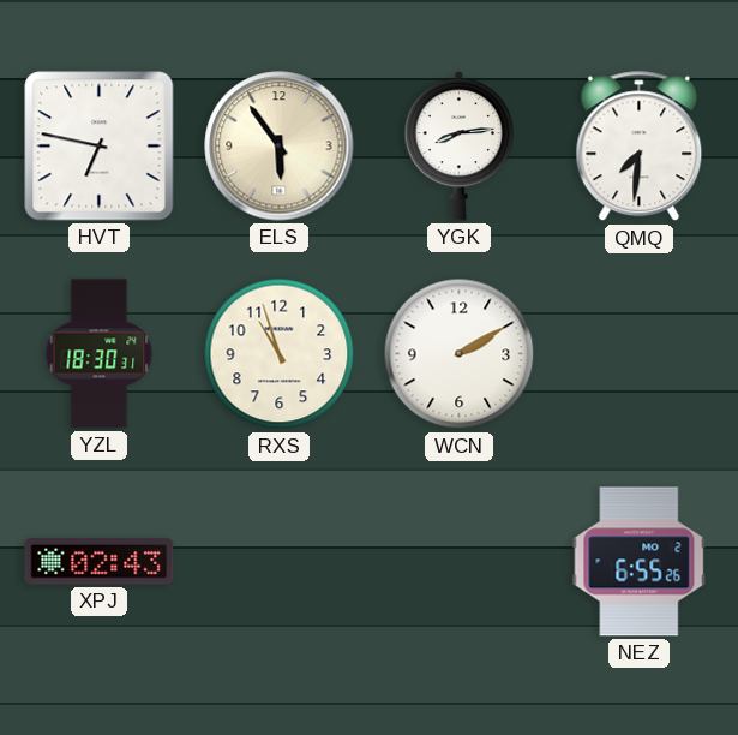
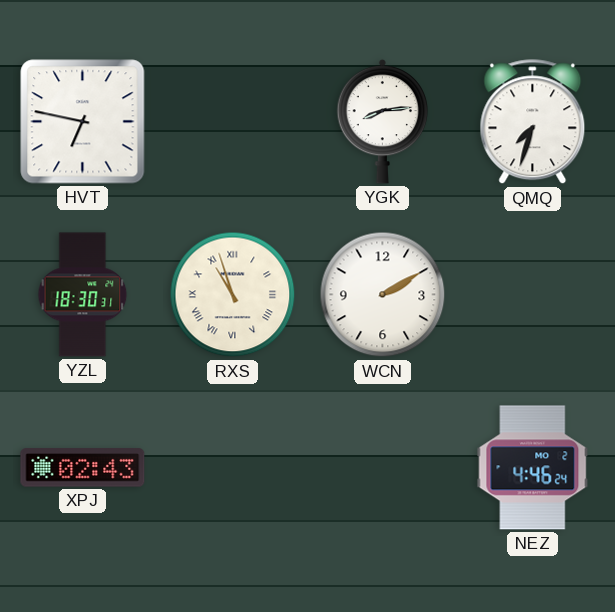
ELS: 5:54 -> none (280, 147)
QMQ: 7:31 -> 7:33 (533, 122)
RXS numerals: Arabic -> Roman (233, 295)
NEZ: 6:55 -> 4:46 (533, 468)
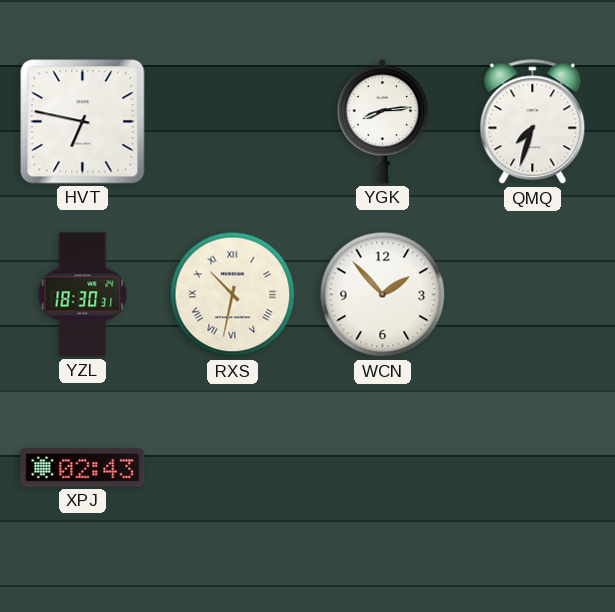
RXS: 10:57 -> 10:32 (233, 295)
WCN: 2:10 -> 1:53 (383, 295)
NEZ: 4:46 -> none (533, 468)
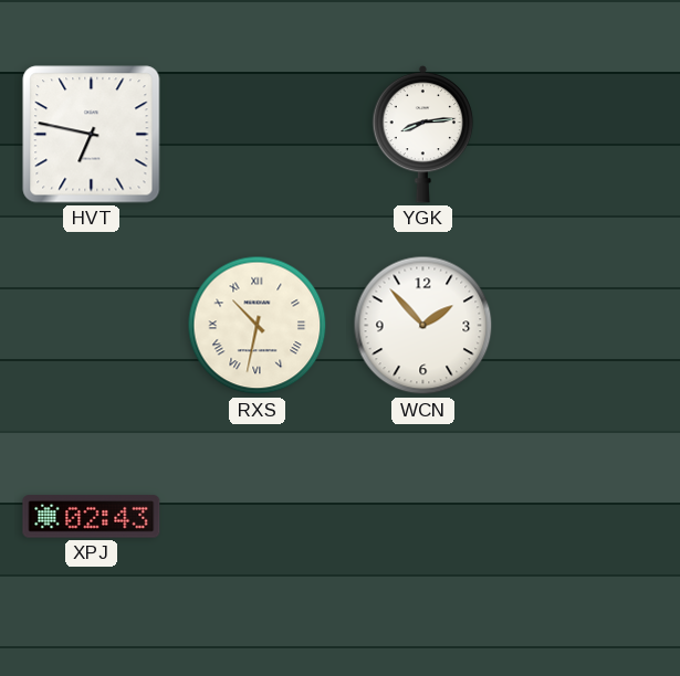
QMQ: 7:33 -> none (533, 122)
YZL: 18:30 -> none (83, 295)
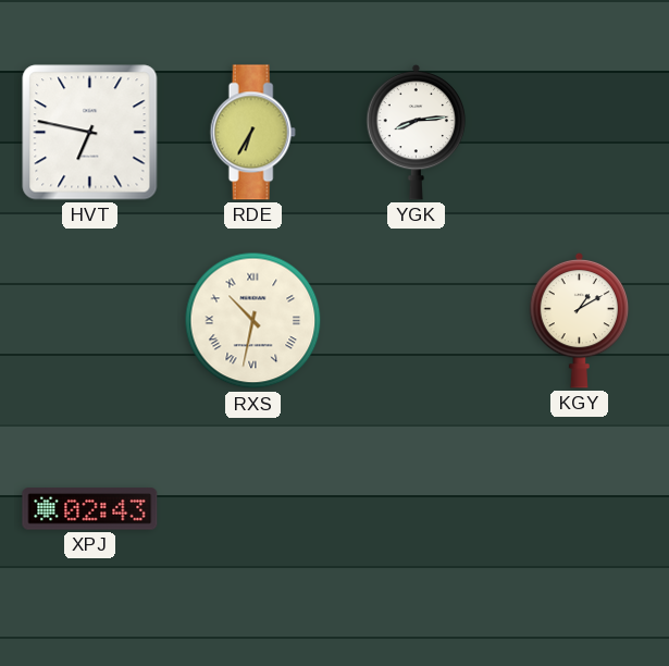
RDE: none -> 6:35 (252, 133)
WCN: 1:53 -> none (423, 326)
KGY: none -> 1:10 (580, 320)
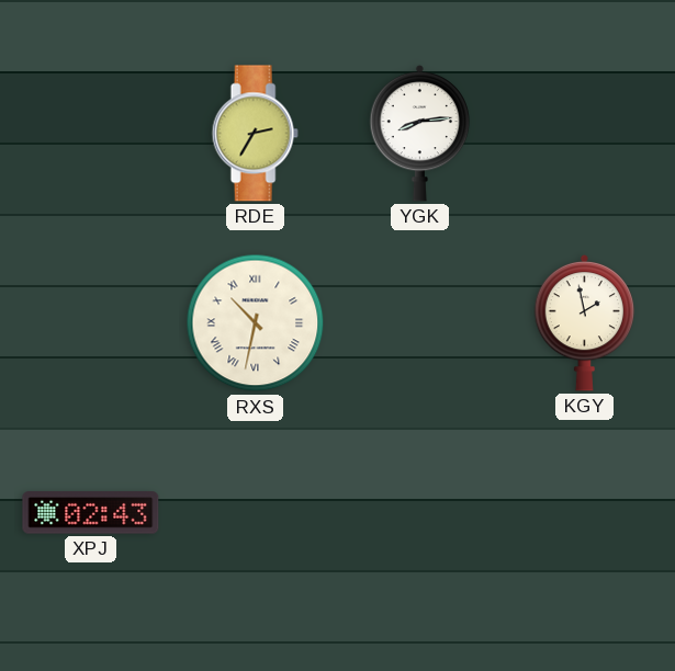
HVT: 6:47 -> none (90, 133)
RDE: 6:35 -> 2:35 (255, 134)
KGY: 1:10 -> 1:58 (585, 322)
